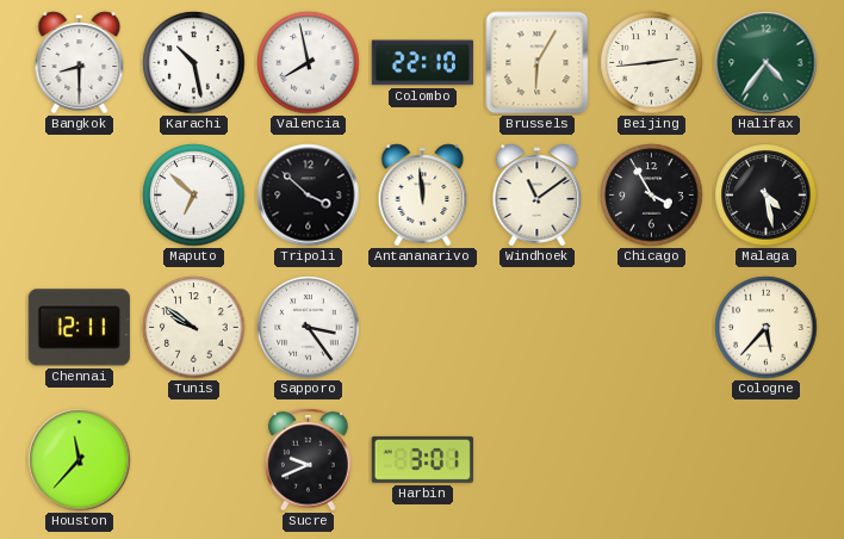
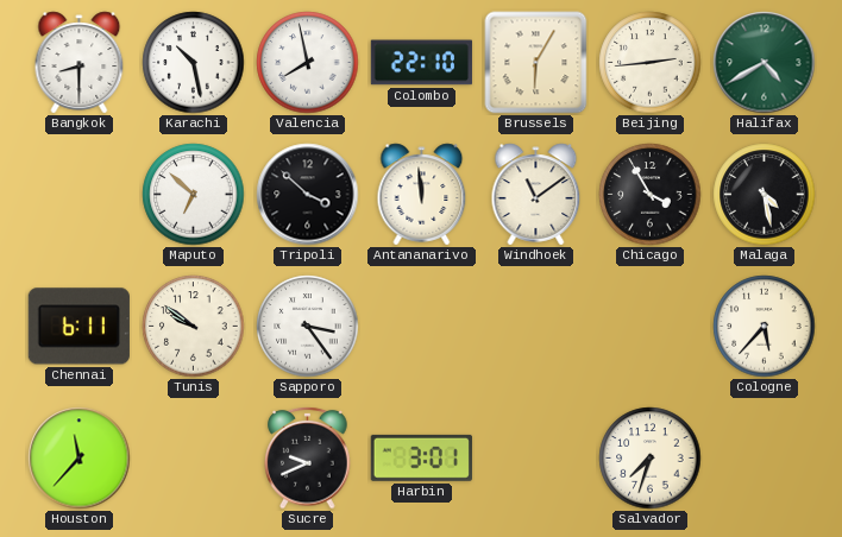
Halifax: 4:36 -> 4:40 (765, 63)
Chennai: 12:11 -> 6:11 (78, 327)
Salvador: none -> 7:33 (651, 459)
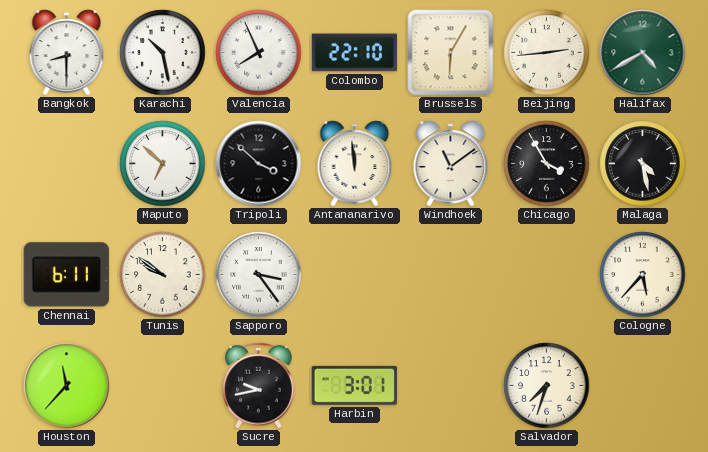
Valencia: 7:58 -> 7:56 (259, 53)
Sucre: 9:41 -> 9:43 (259, 385)
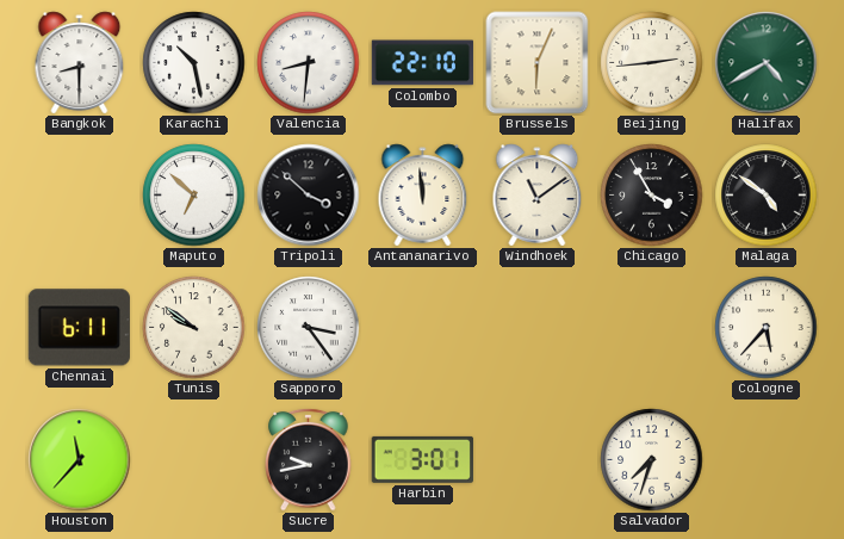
Valencia: 7:56 -> 8:31 (309, 63)
Brussels: 6:05 -> 6:04 (538, 63)
Malaga: 4:28 -> 4:51 (767, 196)
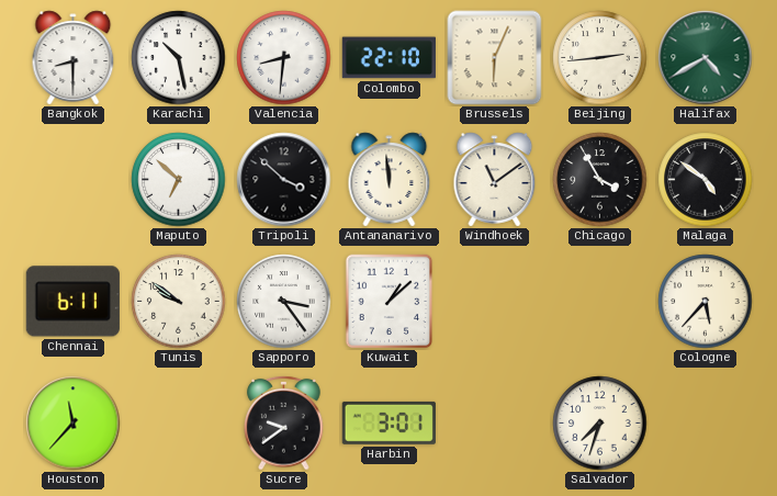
Kuwait: none -> 1:08 (390, 302)
Sucre: 9:43 -> 9:39 (284, 422)
